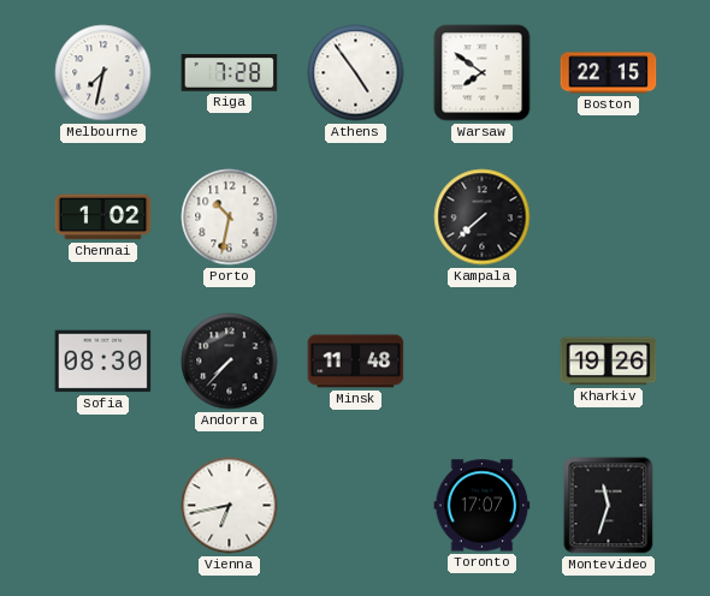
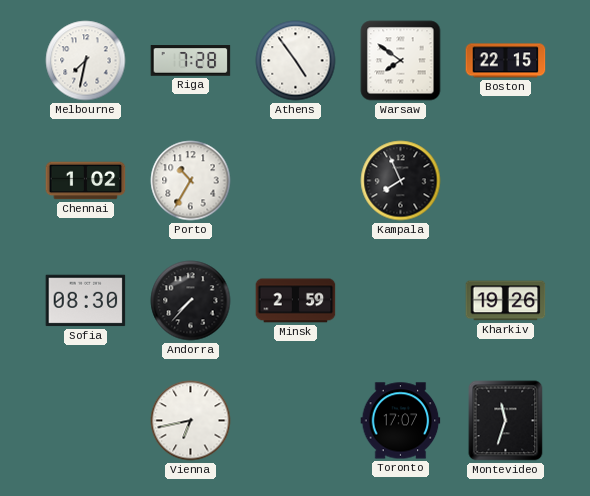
Porto: 10:32 -> 10:35 (191, 181)
Kampala: 7:38 -> 7:56 (401, 181)
Minsk: 11:48 -> 2:59 (296, 301)
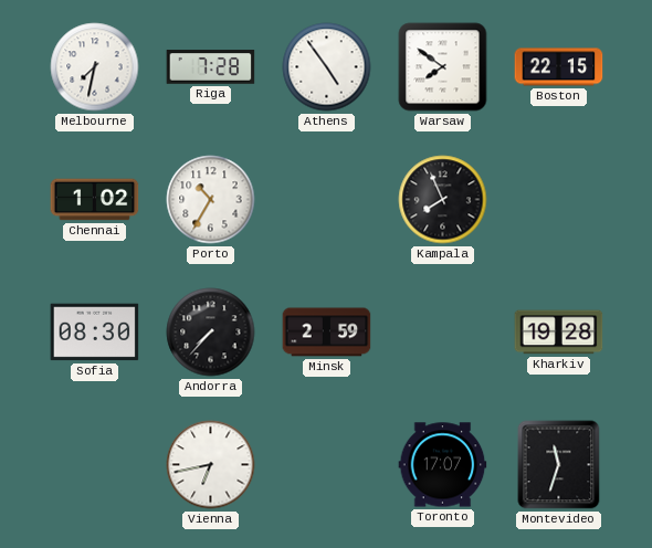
Kharkiv: 19:26 -> 19:28 (559, 333)
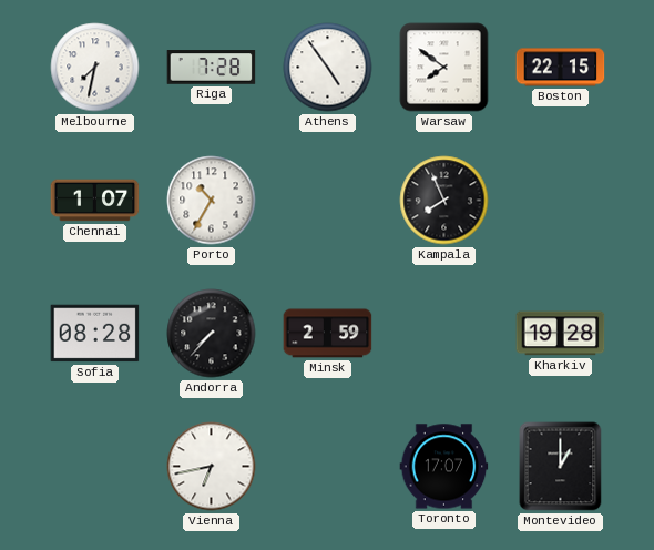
Chennai: 1:02 -> 1:07 (95, 201)
Sofia: 08:30 -> 08:28 (95, 334)
Montevideo: 11:33 -> 1:00 (561, 467)
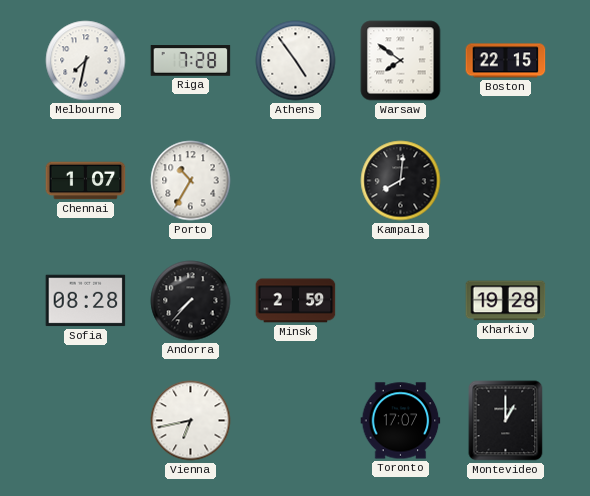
Kampala: 7:56 -> 8:01 (401, 181)
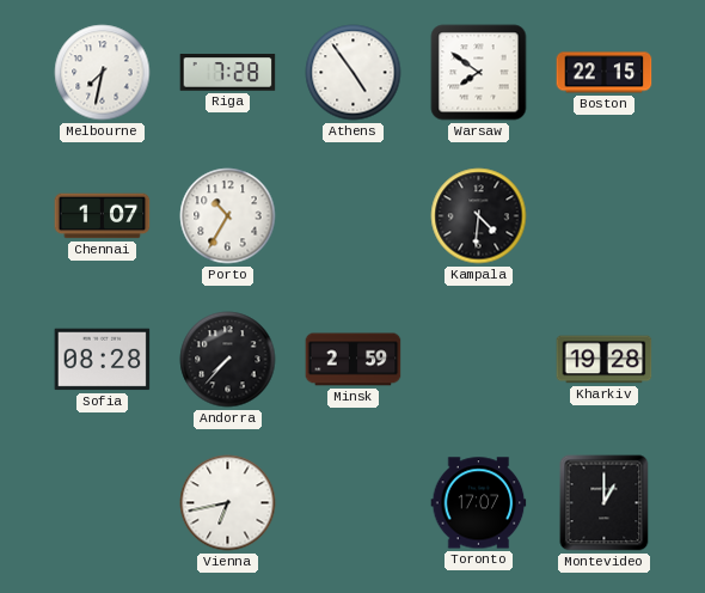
Kampala: 8:01 -> 4:31 (479, 216)
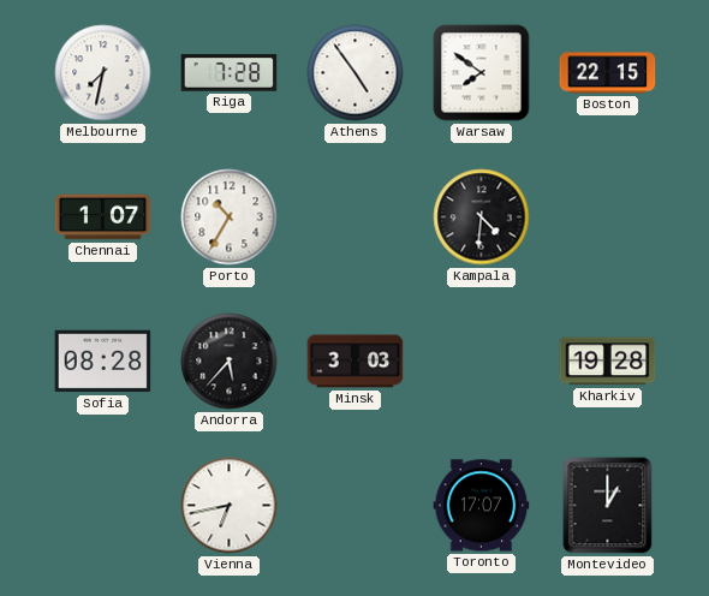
Andorra: 7:37 -> 5:37 (230, 362)
Minsk: 2:59 -> 3:03 (356, 362)
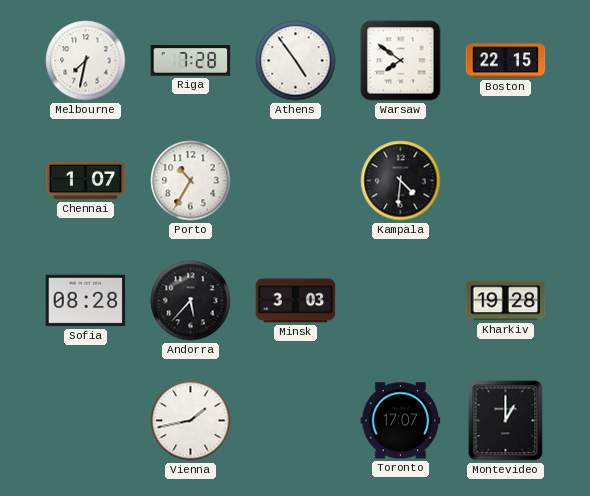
Vienna: 6:43 -> 1:43 (191, 421)
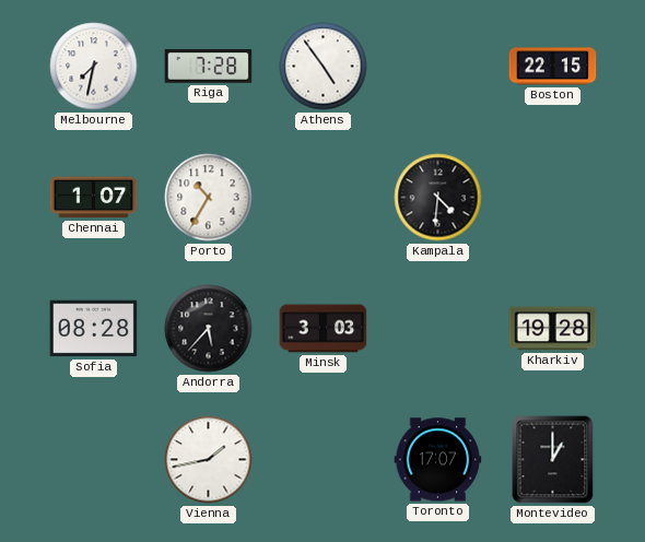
Warsaw: 7:51 -> none (401, 61)
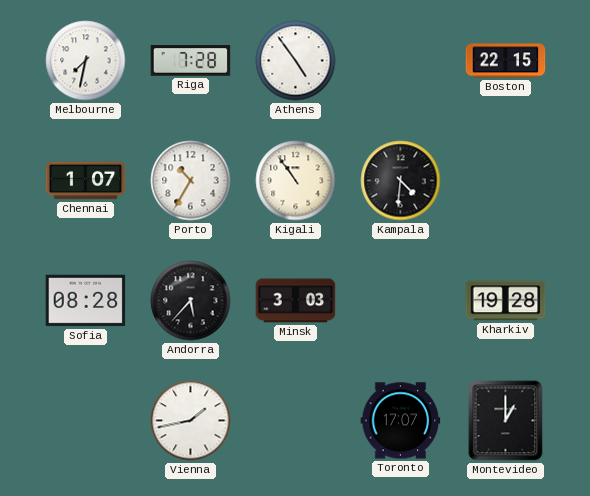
Kigali: none -> 10:54 (296, 181)
